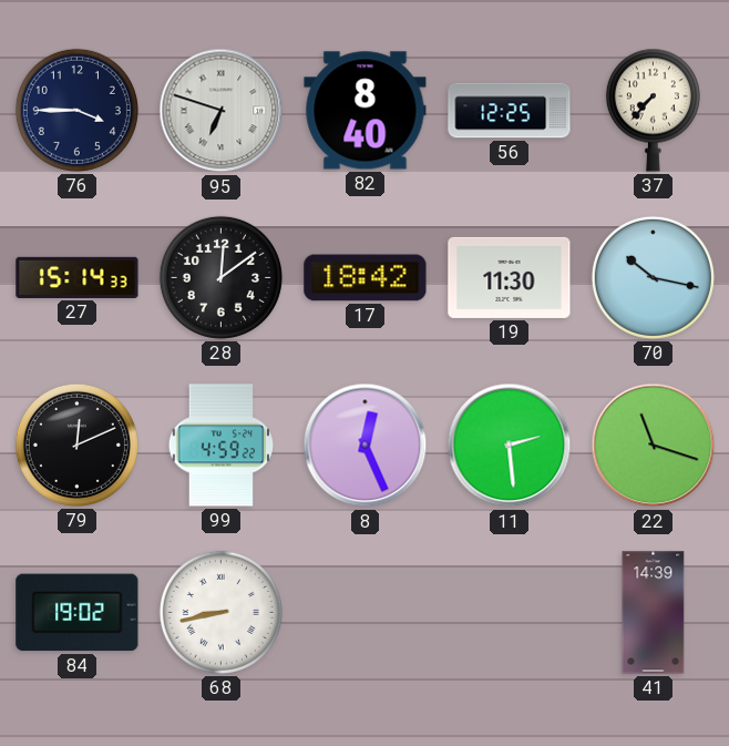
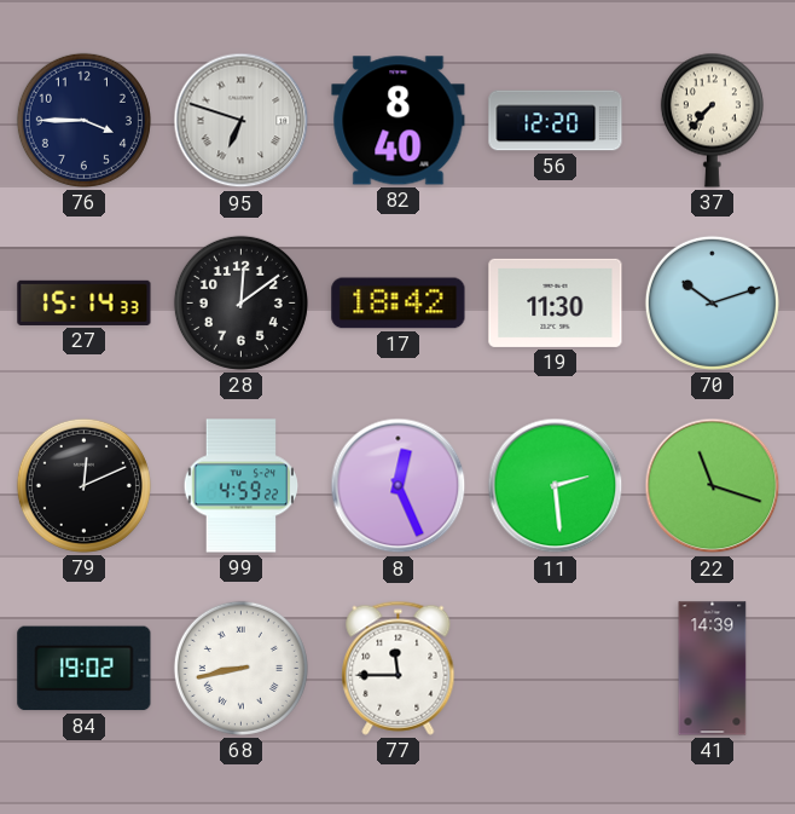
56: 12:25 -> 12:20 (556, 121)
70: 10:17 -> 10:12 (712, 302)
77: none -> 11:45 (399, 668)
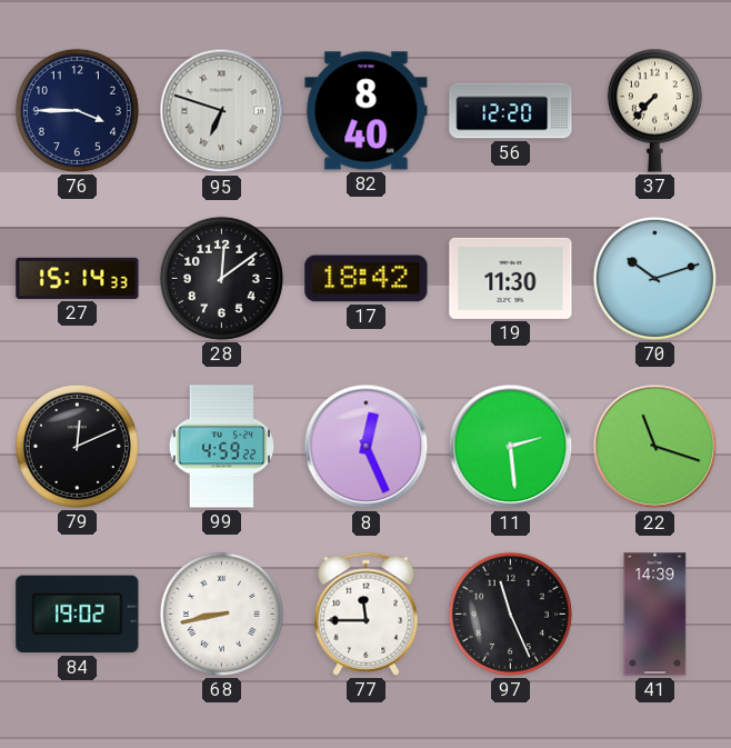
97: none -> 11:26 (510, 614)
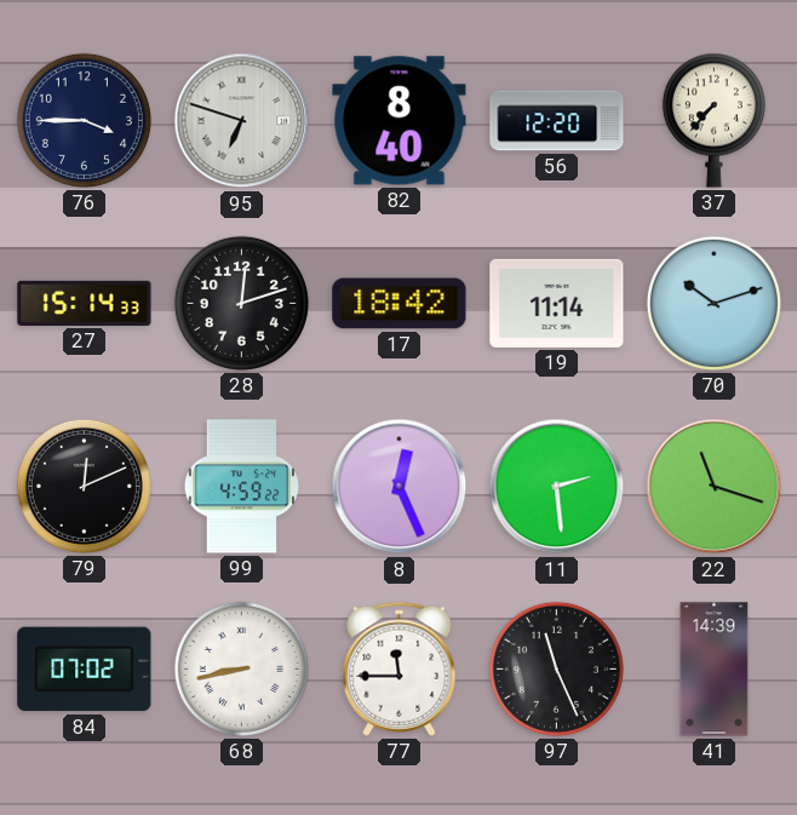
28: 12:09 -> 12:12 (241, 303)
19: 11:30 -> 11:14 (557, 303)
84: 19:02 -> 07:02 (85, 670)
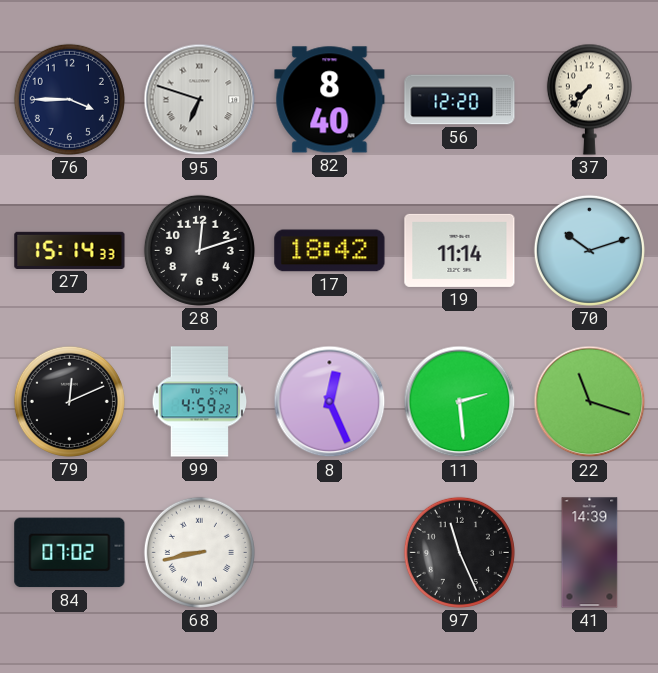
77: 11:45 -> none (400, 668)
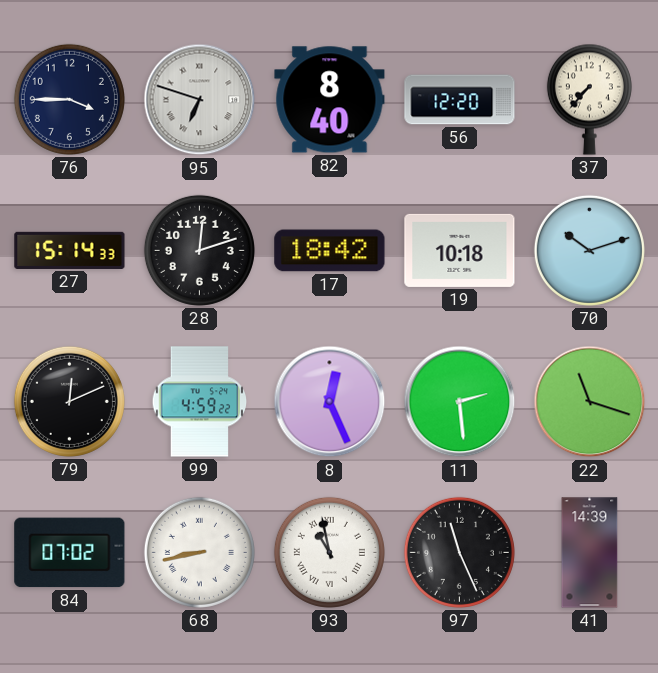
19: 11:14 -> 10:18 (460, 250)
93: none -> 10:58 (329, 552)
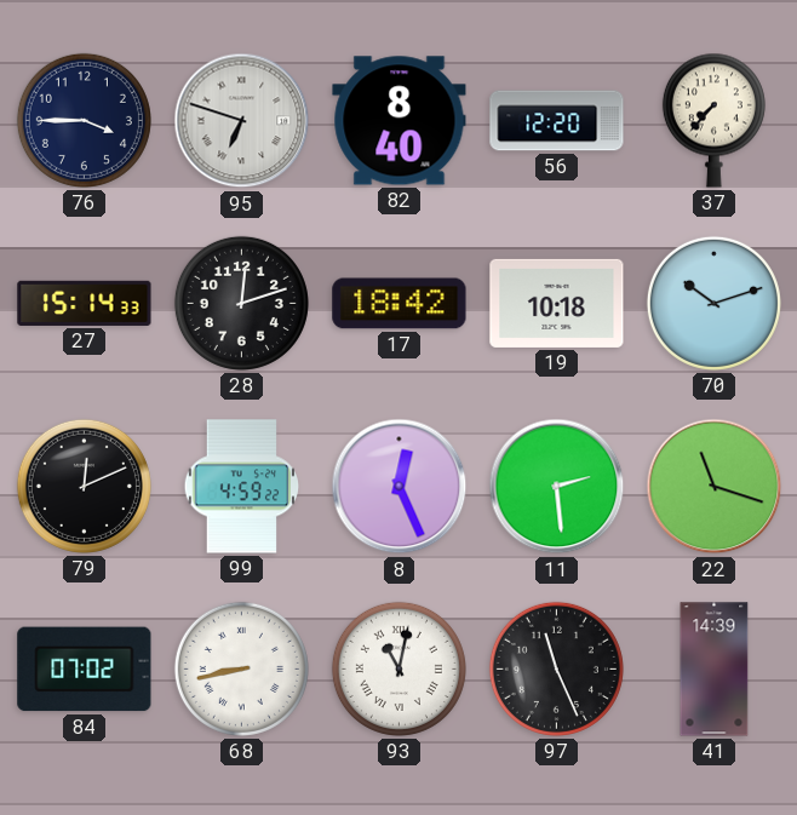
93: 10:58 -> 11:02 (398, 668)
